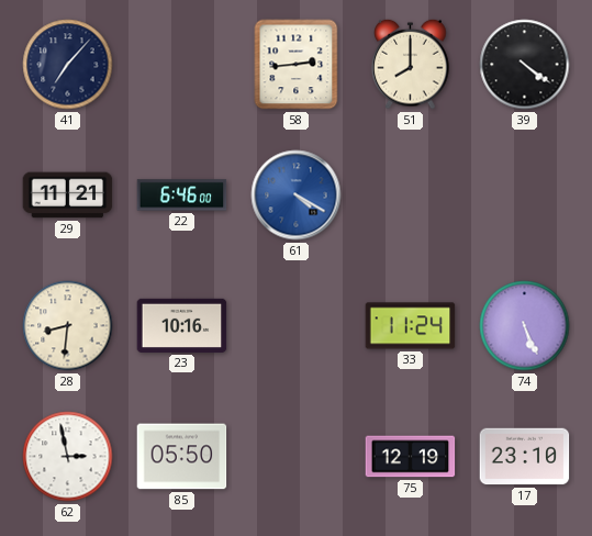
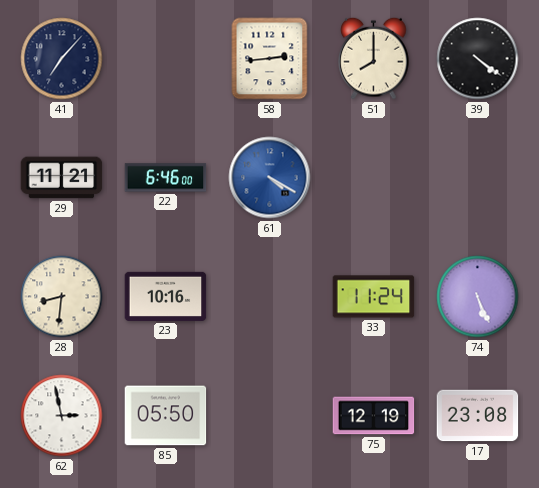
17: 23:10 -> 23:08 (478, 416)
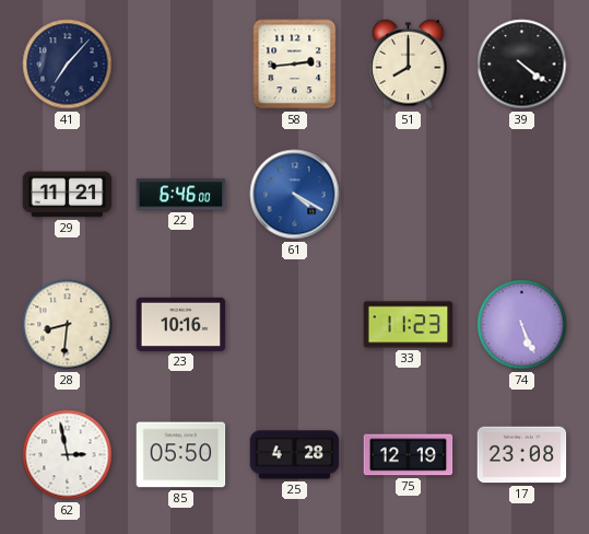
33: 11:24 -> 11:23 (409, 325)
25: none -> 4:28 (295, 455)
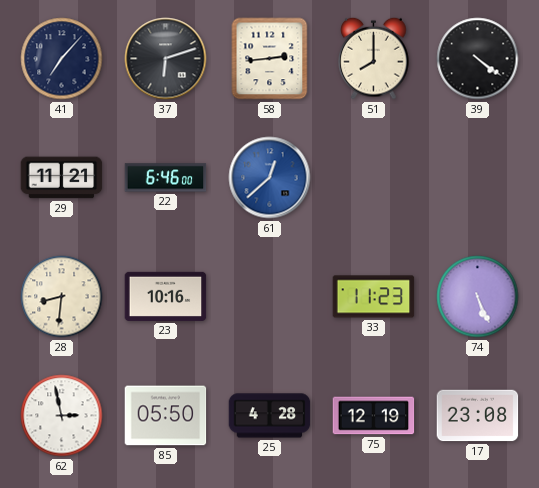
37: none -> 6:12 (166, 59)
61: 4:20 -> 12:38 (270, 178)
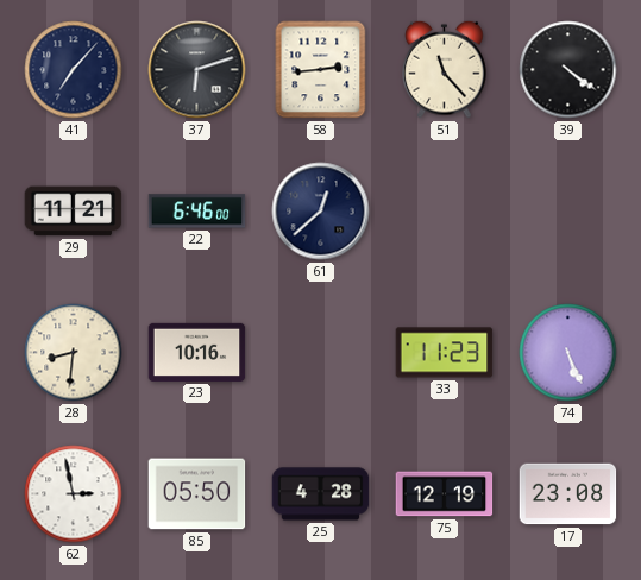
51: 8:00 -> 11:23 (445, 69)
61 dial: blue -> navy (321, 212)
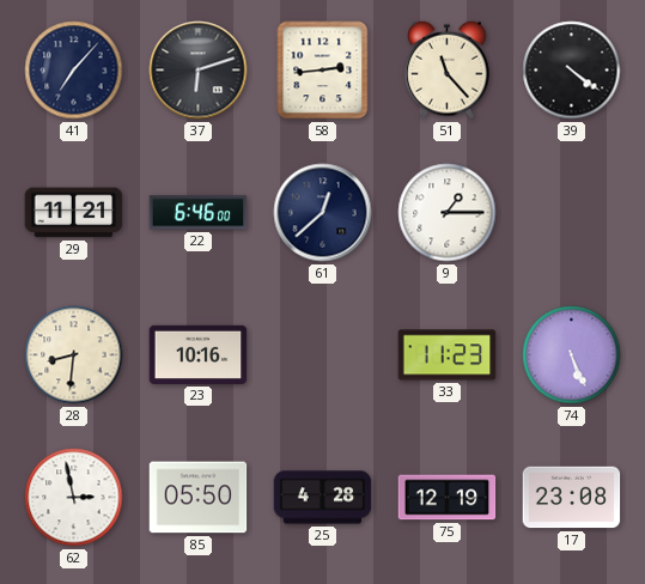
9: none -> 1:15 (448, 213)
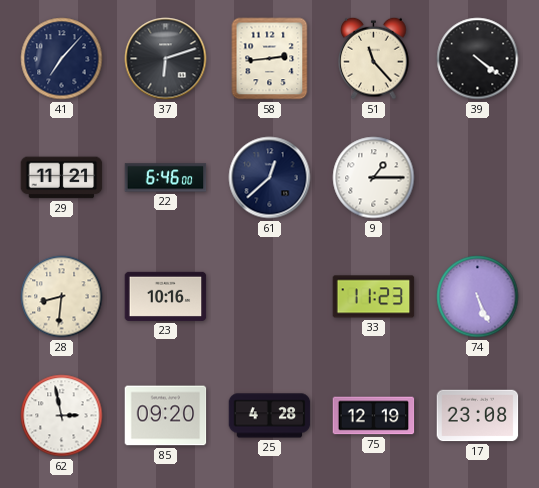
85: 05:50 -> 09:20 (166, 416)
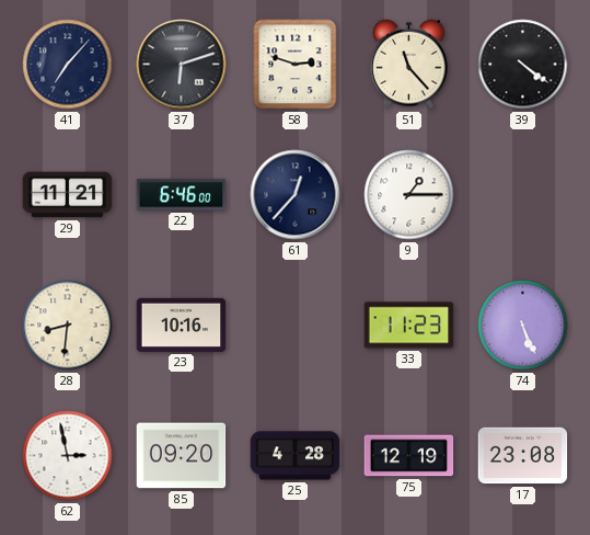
58: 2:44 -> 2:48 (296, 65)
61: 12:38 -> 12:37 (296, 195)
